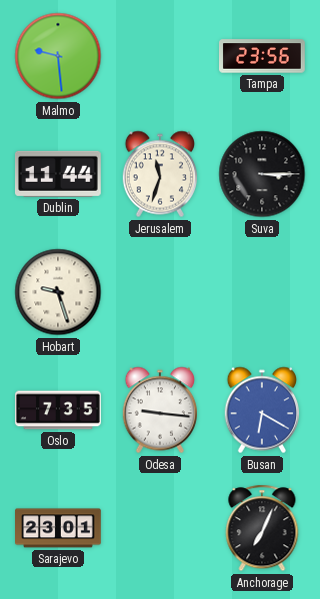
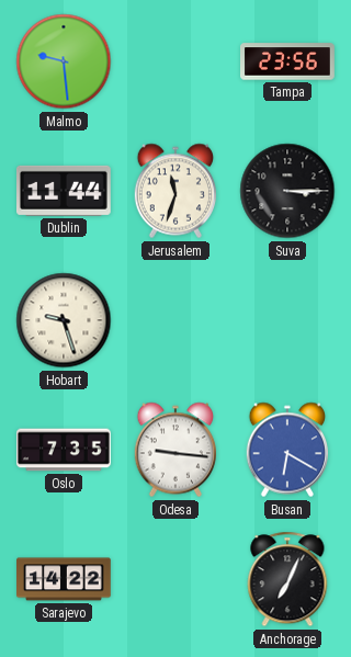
Sarajevo: 23:01 -> 14:22 (65, 579)
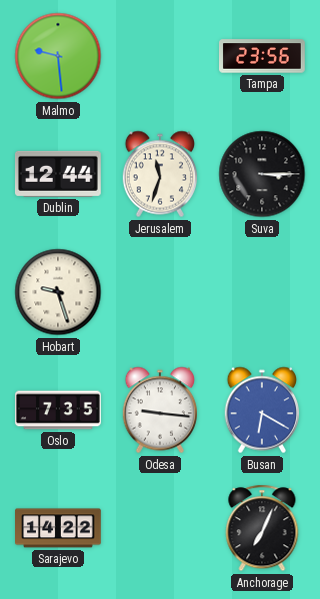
Dublin: 11:44 -> 12:44 (59, 174)
